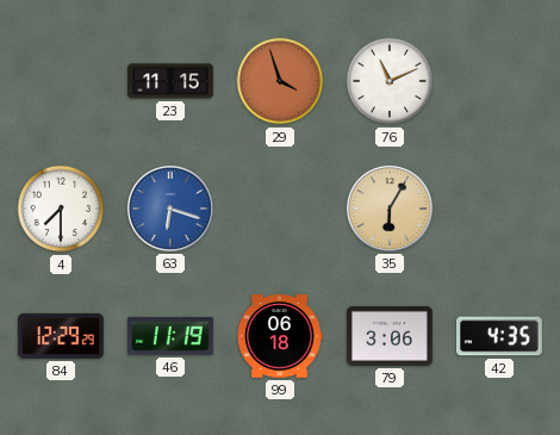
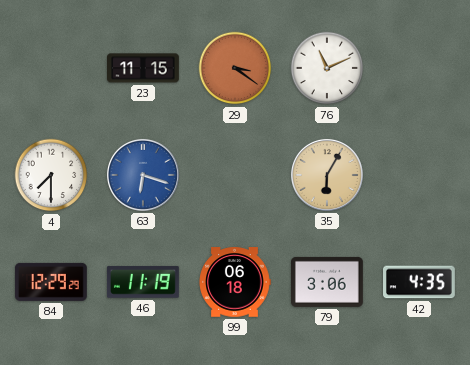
29: 3:57 -> 3:21 (235, 68)
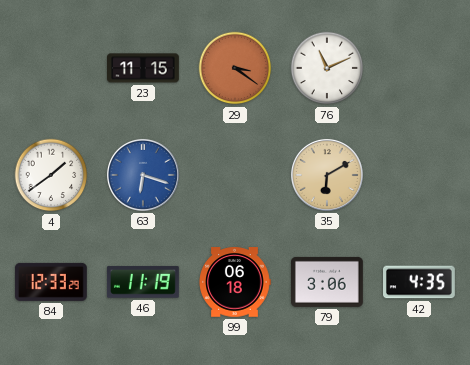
4: 7:30 -> 1:39 (51, 175)
35: 6:05 -> 6:10 (327, 175)
84: 12:29 -> 12:33 (51, 282)
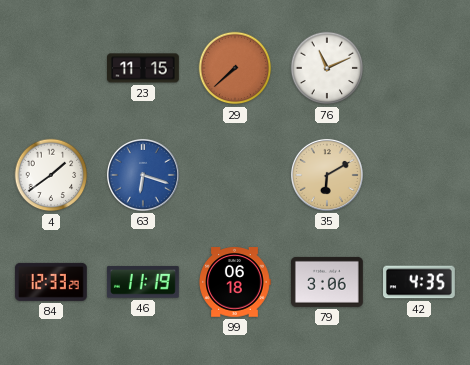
29: 3:21 -> 7:38 (235, 68)
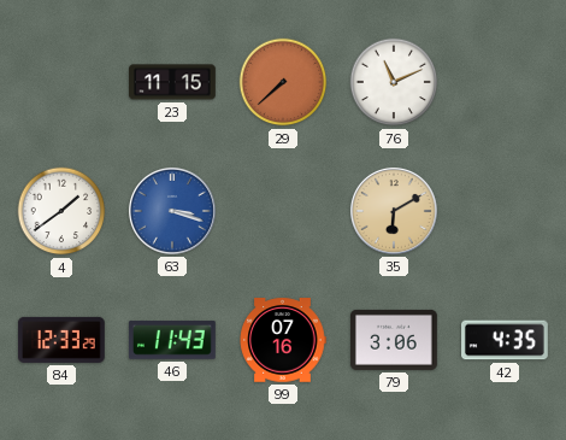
63: 6:18 -> 3:18 (172, 211)
46: 11:19 -> 11:43 (172, 340)
99: 06:18 -> 07:16 (283, 340)
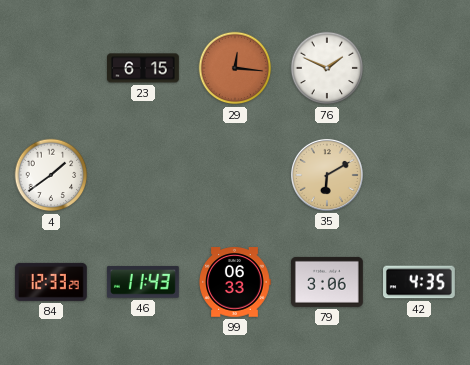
23: 11:15 -> 6:15 (144, 68)
29: 7:38 -> 12:16 (235, 68)
76: 11:11 -> 1:49 (327, 68)
63: 3:18 -> none (172, 211)
99: 07:16 -> 06:33 (235, 282)
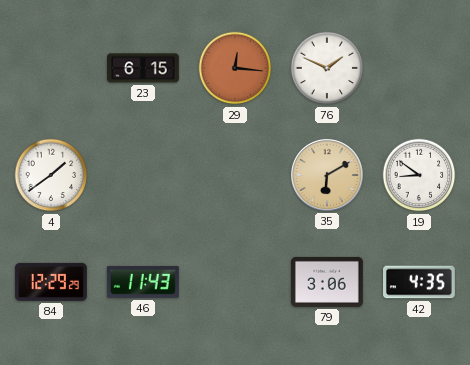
19: none -> 8:51 (419, 175)
84: 12:33 -> 12:29 (51, 282)
99: 06:33 -> none (235, 282)
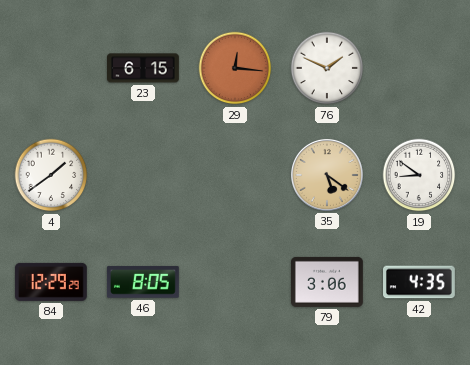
35: 6:10 -> 5:21 (327, 175)
46: 11:43 -> 8:05 (143, 282)
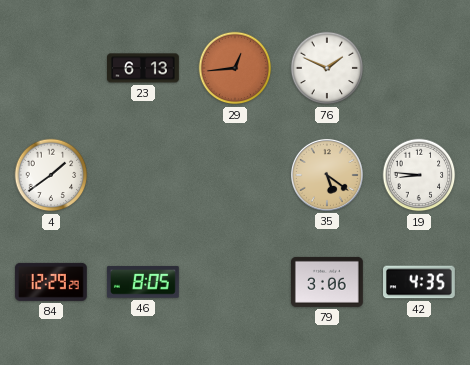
23: 6:15 -> 6:13 (144, 68)
29: 12:16 -> 12:44 (235, 68)
19: 8:51 -> 8:46 (419, 175)
